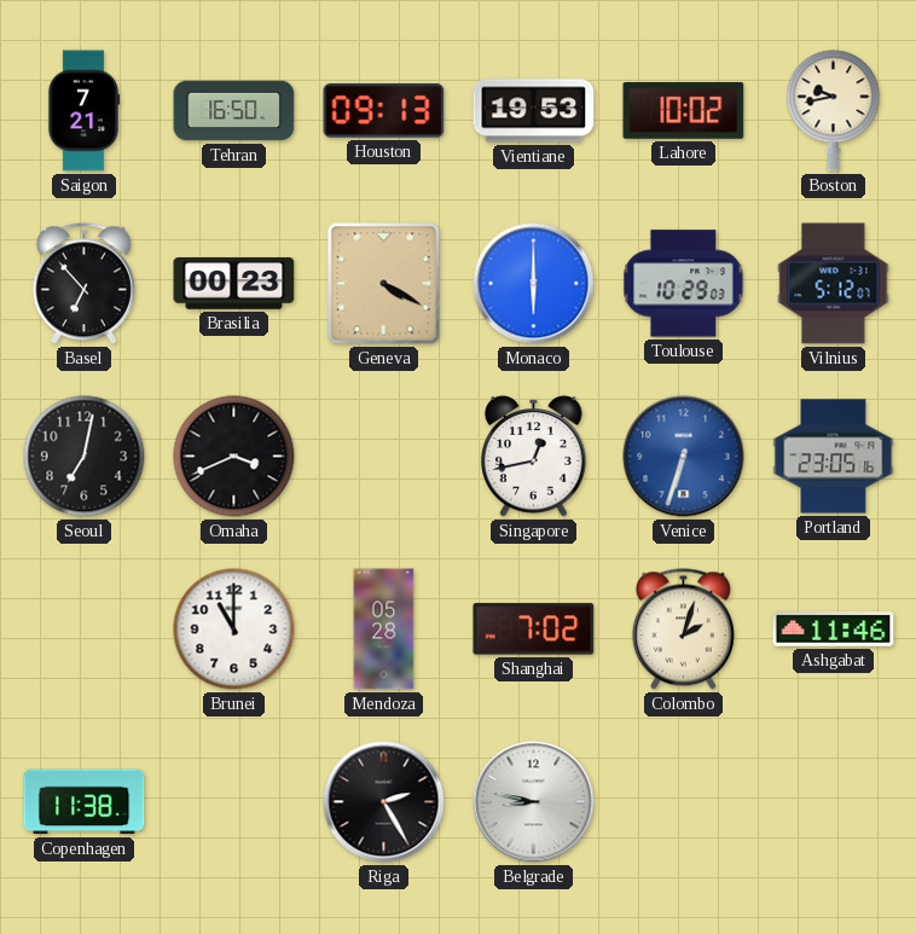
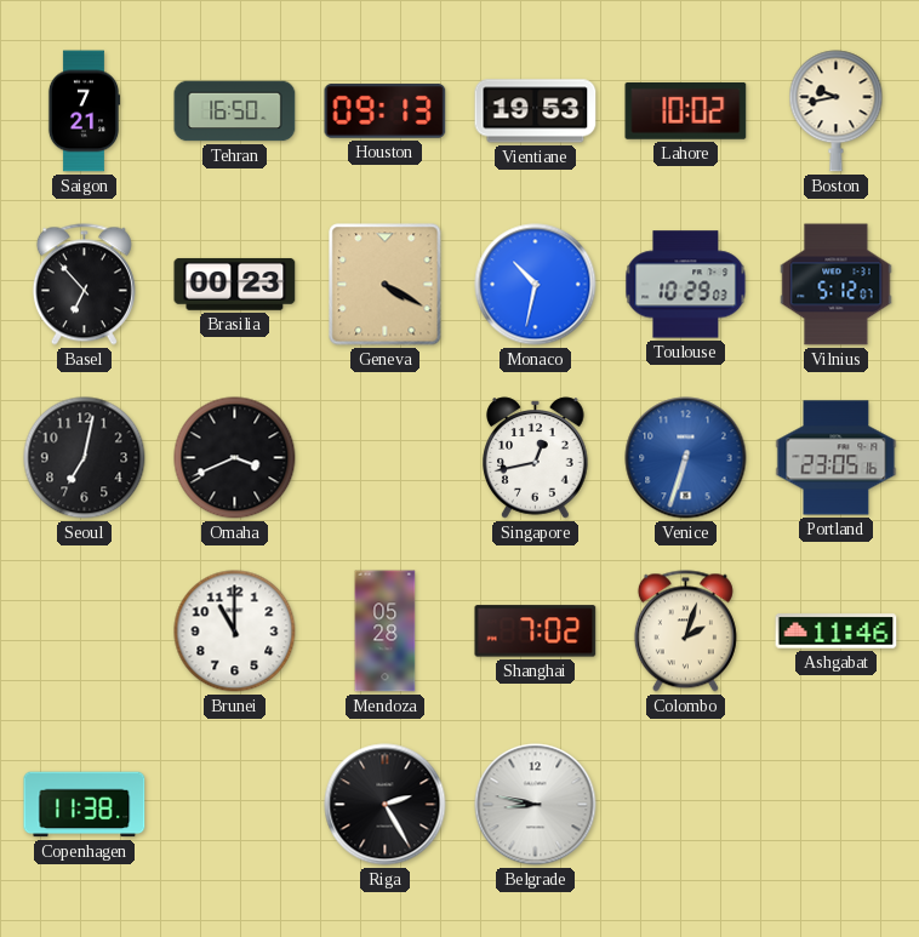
Monaco: 6:00 -> 10:32 (536, 285)
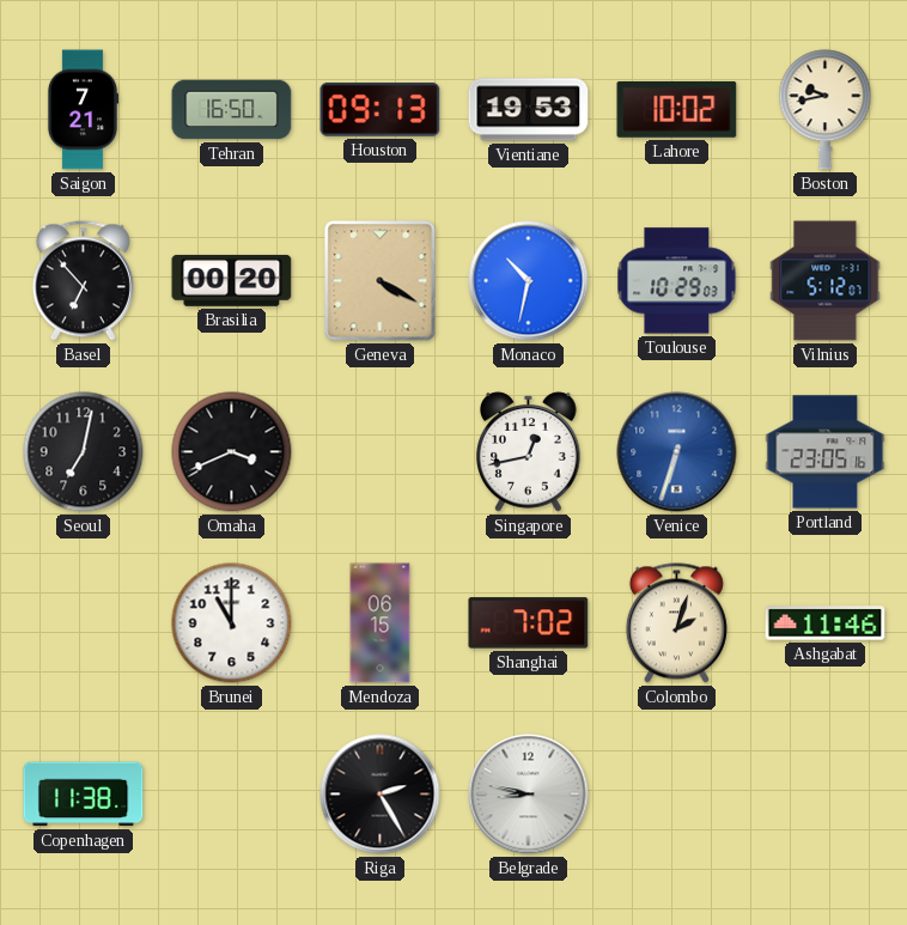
Brasilia: 00:23 -> 00:20 (232, 280)
Mendoza: 05:28 -> 06:15 (381, 623)
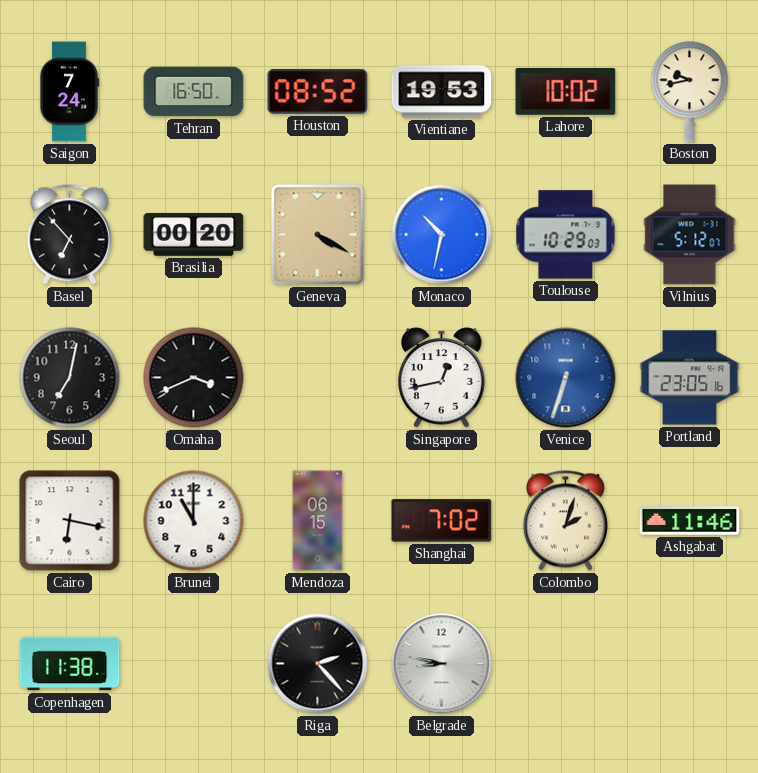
Saigon: 7:21 -> 7:24 (69, 92)
Houston: 09:13 -> 08:52 (318, 92)
Cairo: none -> 6:17 (70, 521)
Riga: 2:25 -> 2:23 (318, 664)
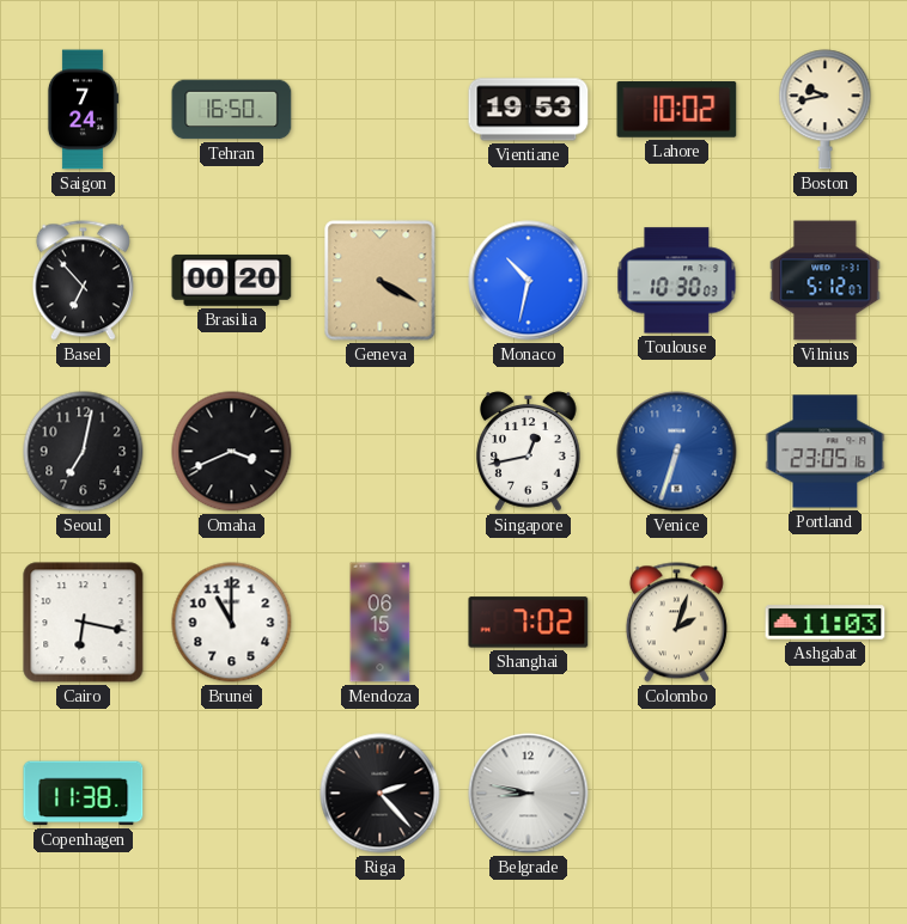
Houston: 08:52 -> none (318, 92)
Toulouse: 10:29 -> 10:30 (677, 281)
Ashgabat: 11:46 -> 11:03 (826, 623)
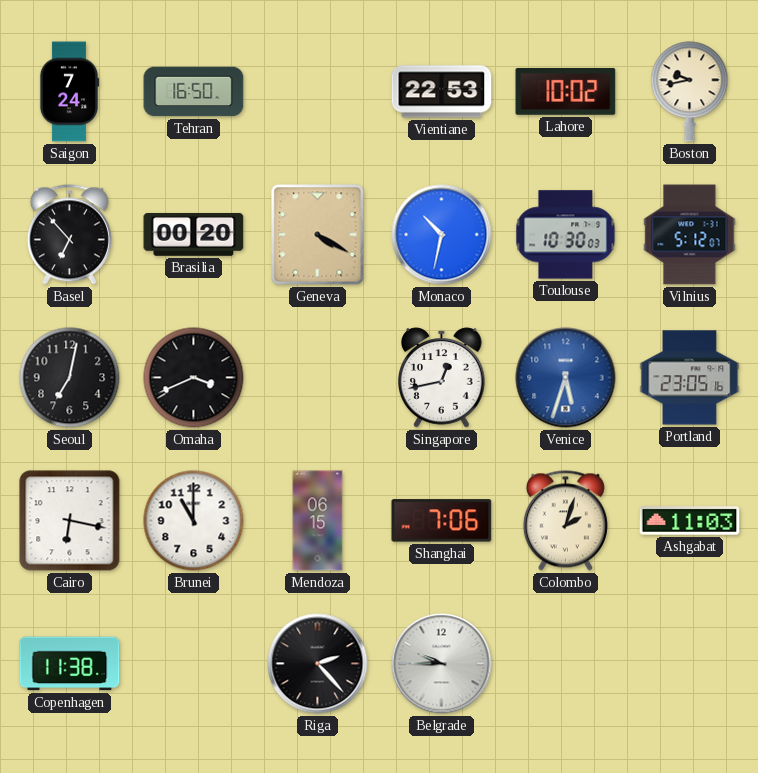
Vientiane: 19:53 -> 22:53 (442, 92)
Venice: 6:33 -> 5:33 (566, 378)
Shanghai: 7:02 -> 7:06 (442, 521)
Belgrade: 8:47 -> 9:45 (442, 664)
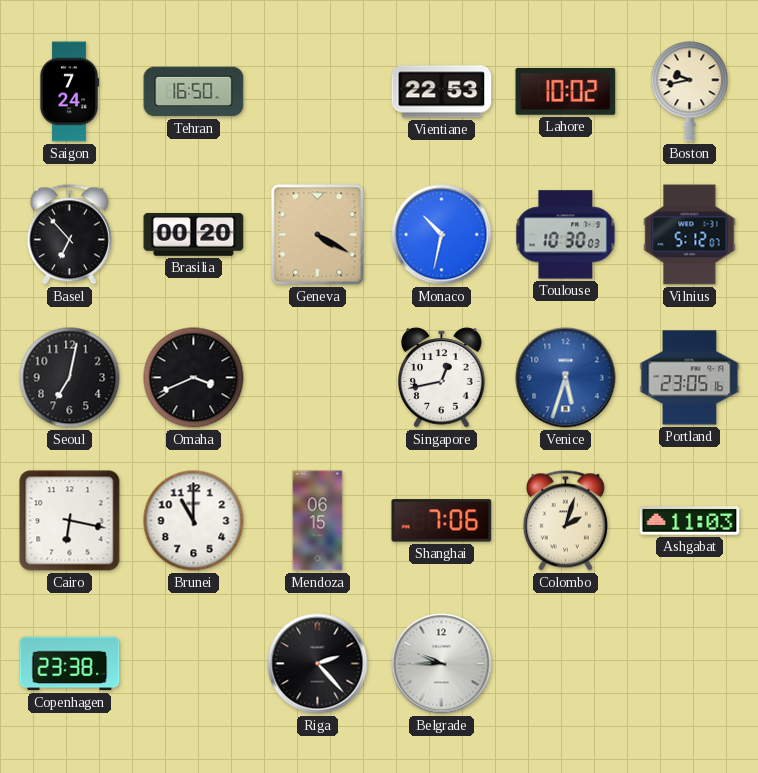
Copenhagen: 11:38 -> 23:38 (70, 664)
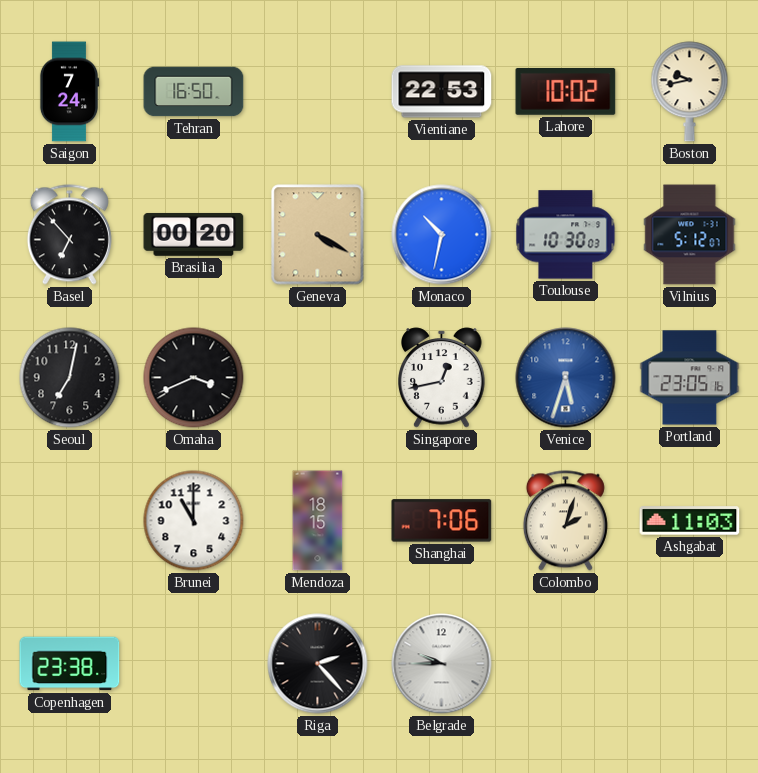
Cairo: 6:17 -> none (70, 521)
Mendoza: 06:15 -> 18:15 (318, 521)
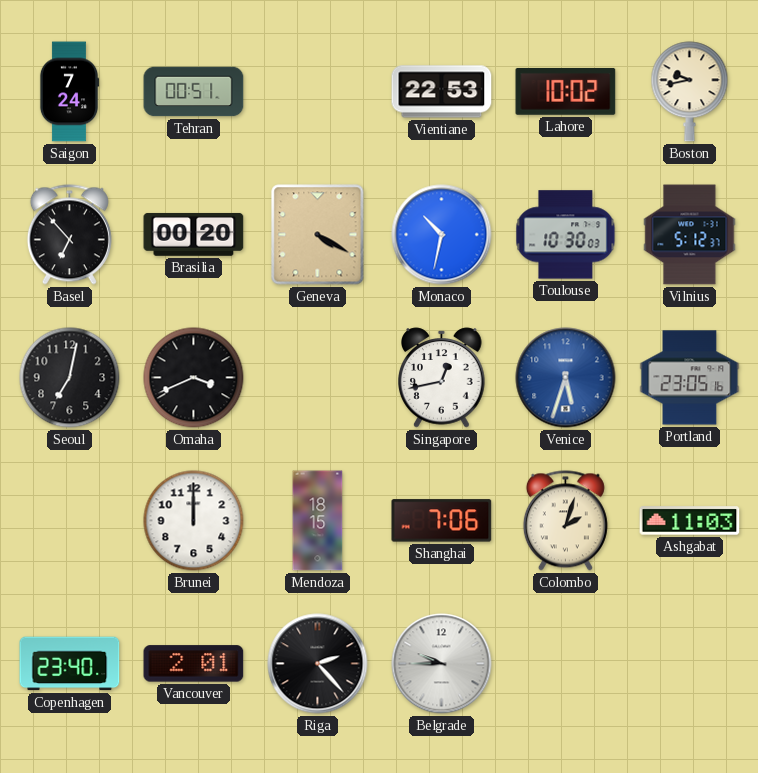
Tehran: 16:50 -> 00:51 (194, 92)
Vilnius: 5:12:07 -> 5:12:37 (690, 235)
Brunei: 11:00 -> 12:00 (194, 521)
Copenhagen: 23:38 -> 23:40 (70, 664)
Vancouver: none -> 2:01 (194, 664)
